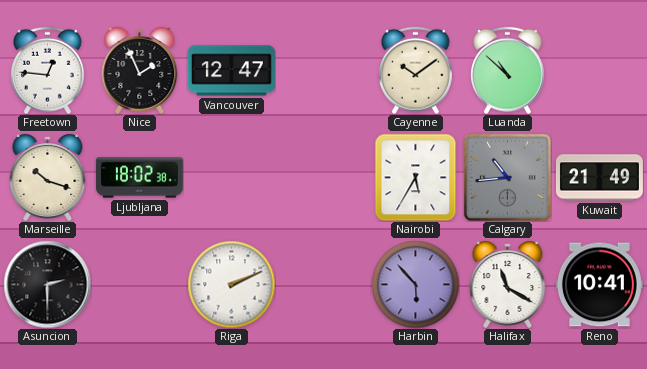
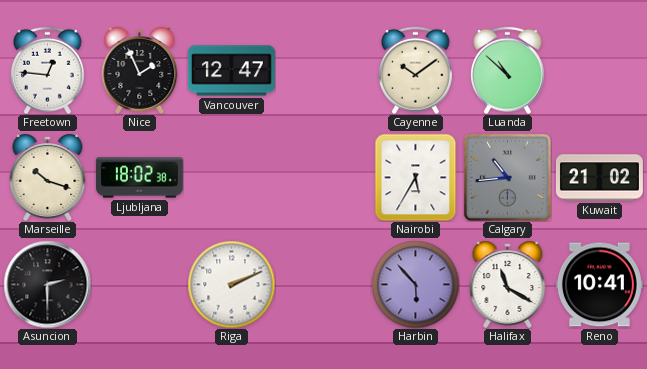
Kuwait: 21:49 -> 21:02 (599, 178)
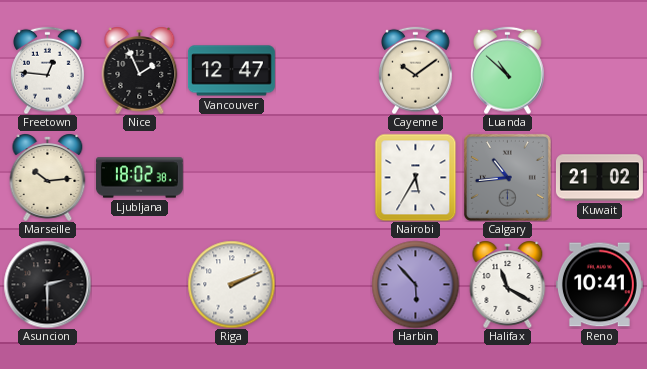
Marseille: 10:18 -> 10:14 (48, 177)
